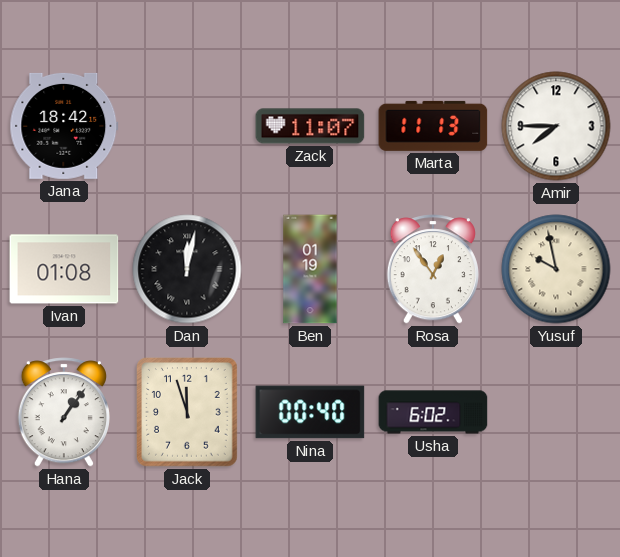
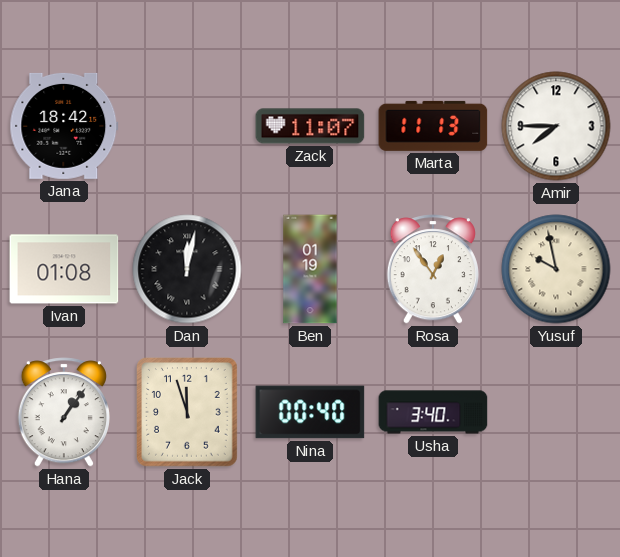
Usha: 6:02 -> 3:40 (433, 412)
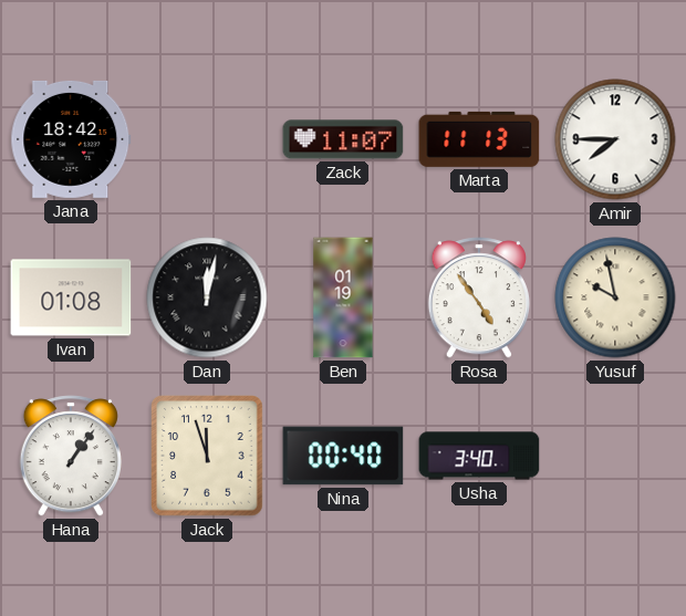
Rosa: 12:54 -> 4:54 (479, 297)
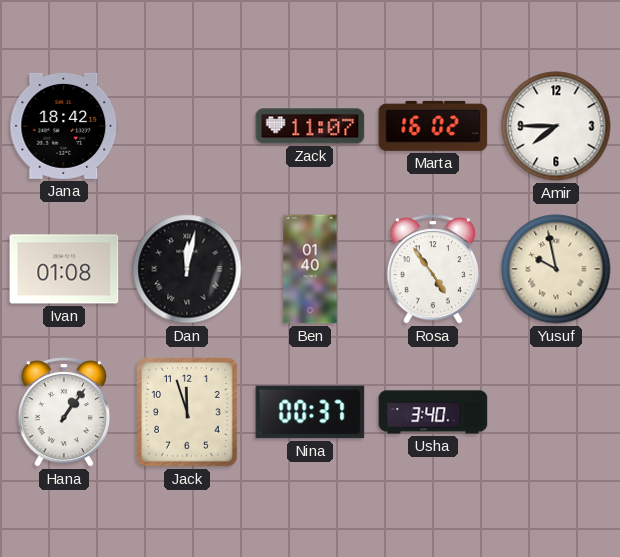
Marta: 11:13 -> 16:02 (433, 126)
Ben: 01:19 -> 01:40 (310, 269)
Nina: 00:40 -> 00:37 (310, 412)
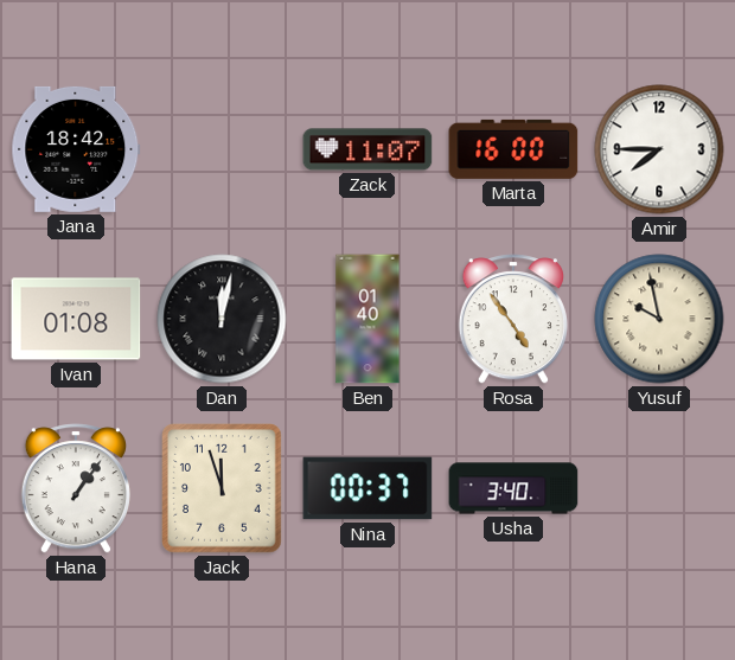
Marta: 16:02 -> 16:00 (513, 149)
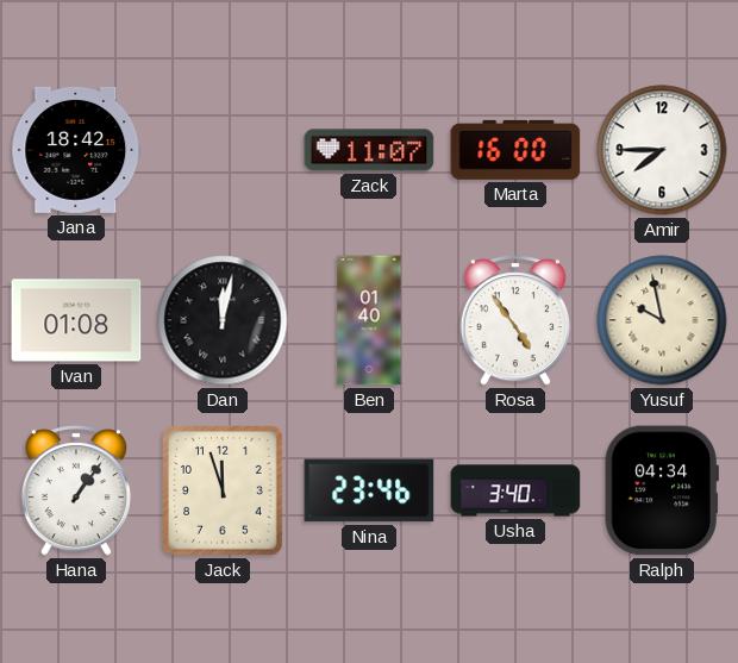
Nina: 00:37 -> 23:46 (369, 490)
Ralph: none -> 04:34 (662, 490)
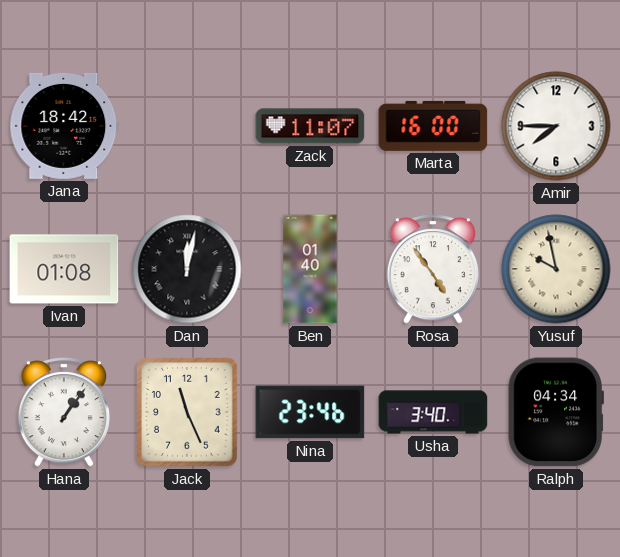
Jack: 11:57 -> 11:26 (188, 412)
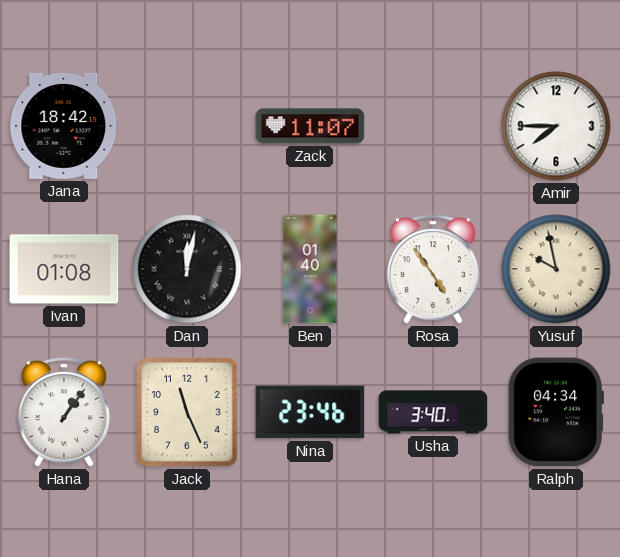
Marta: 16:00 -> none (433, 126)
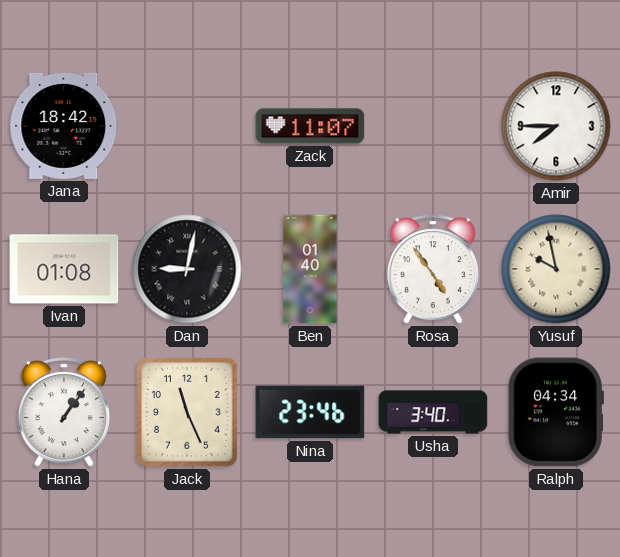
Dan: 12:02 -> 9:02 (187, 269)
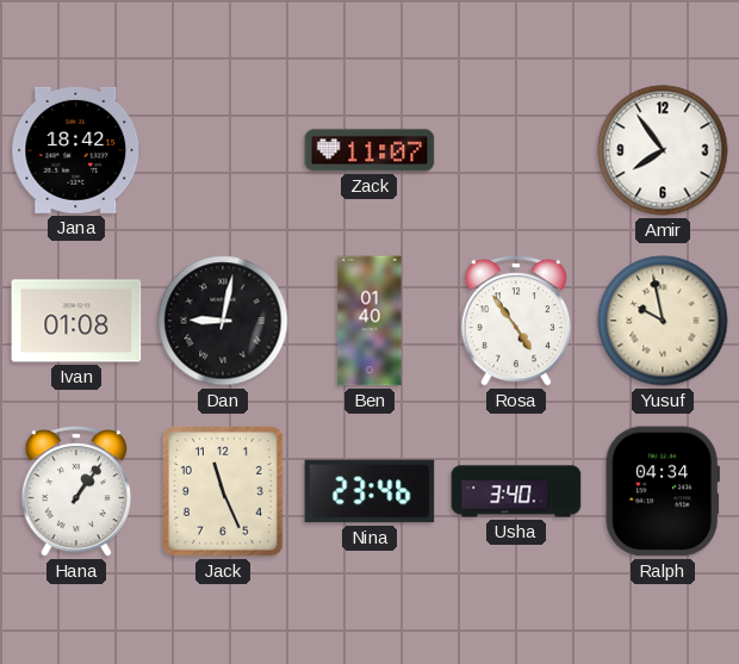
Amir: 7:45 -> 7:54 (663, 150)
